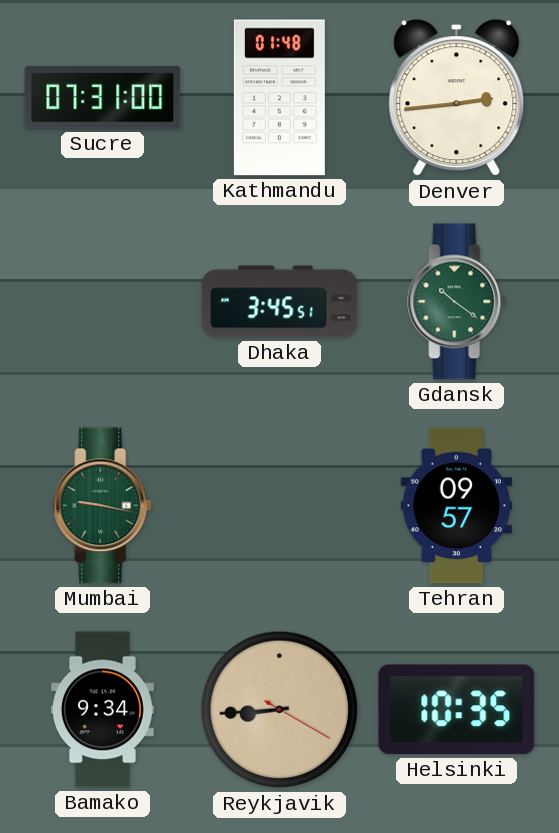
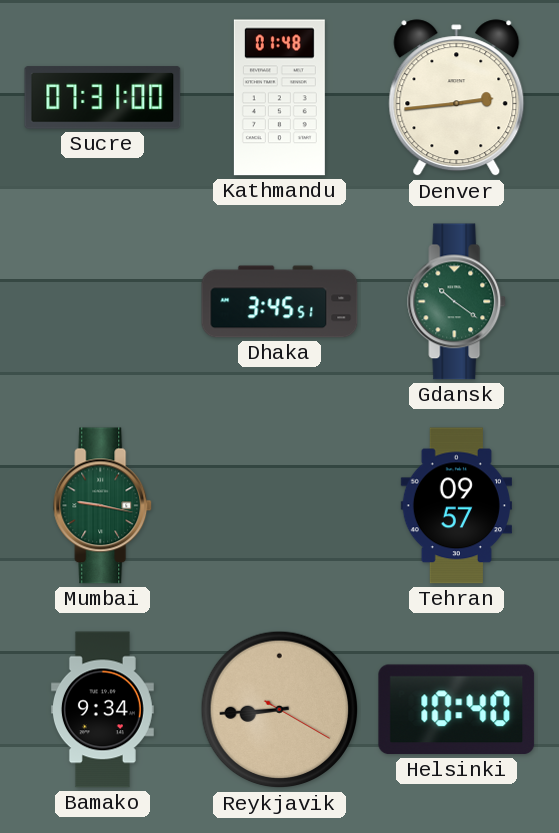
Helsinki: 10:35 -> 10:40 (457, 710)
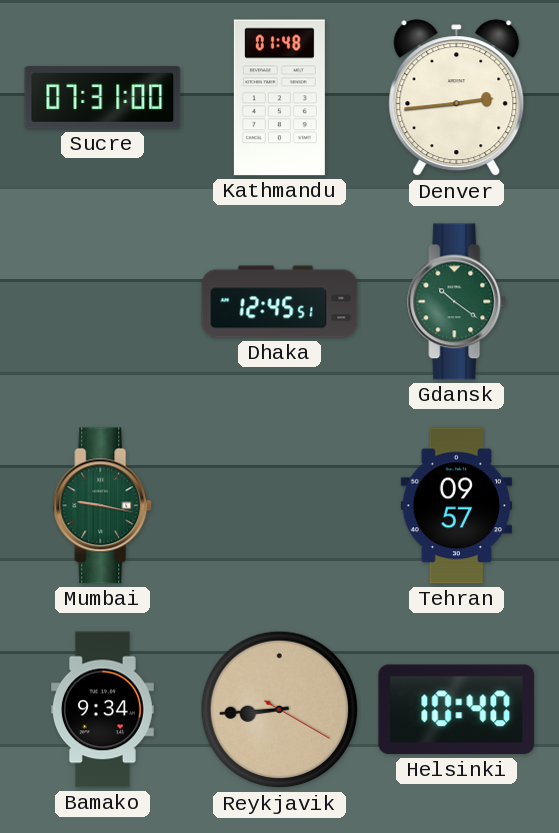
Dhaka: 3:45 -> 12:45 (280, 302)
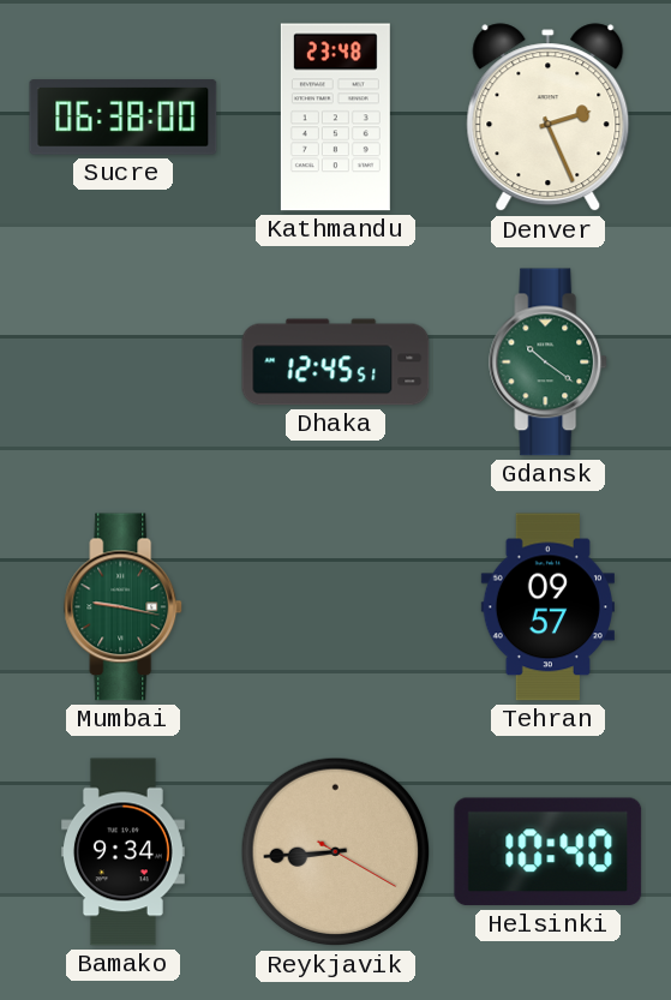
Sucre: 07:31 -> 06:38 (124, 118)
Kathmandu: 01:48 -> 23:48 (335, 118)
Denver: 2:44 -> 2:26 (549, 118)
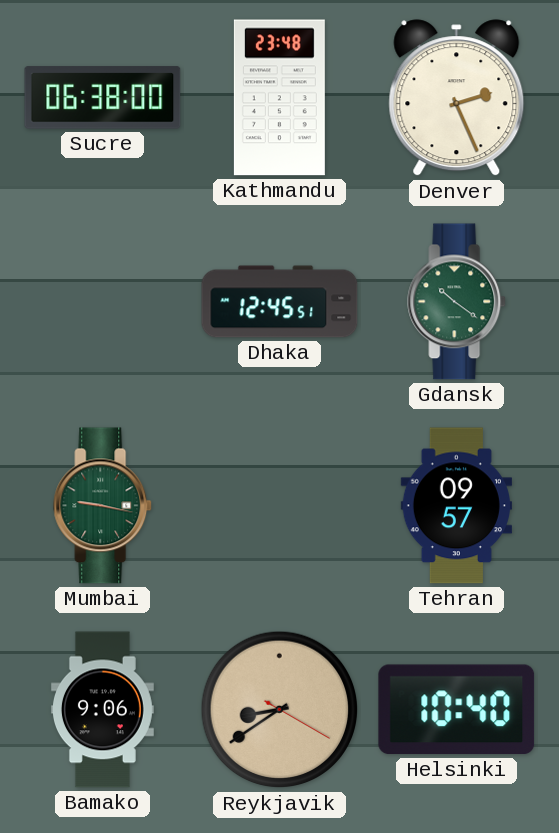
Bamako: 9:34 -> 9:06 (102, 710)
Reykjavik: 8:44 -> 8:39 (280, 710)
